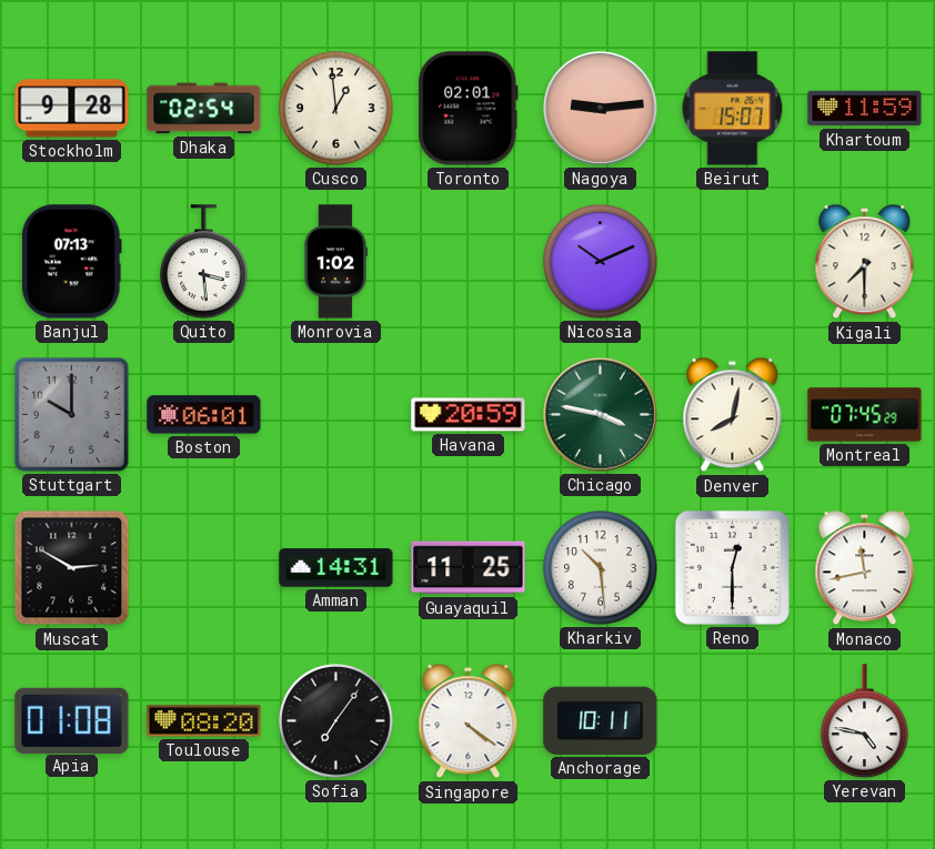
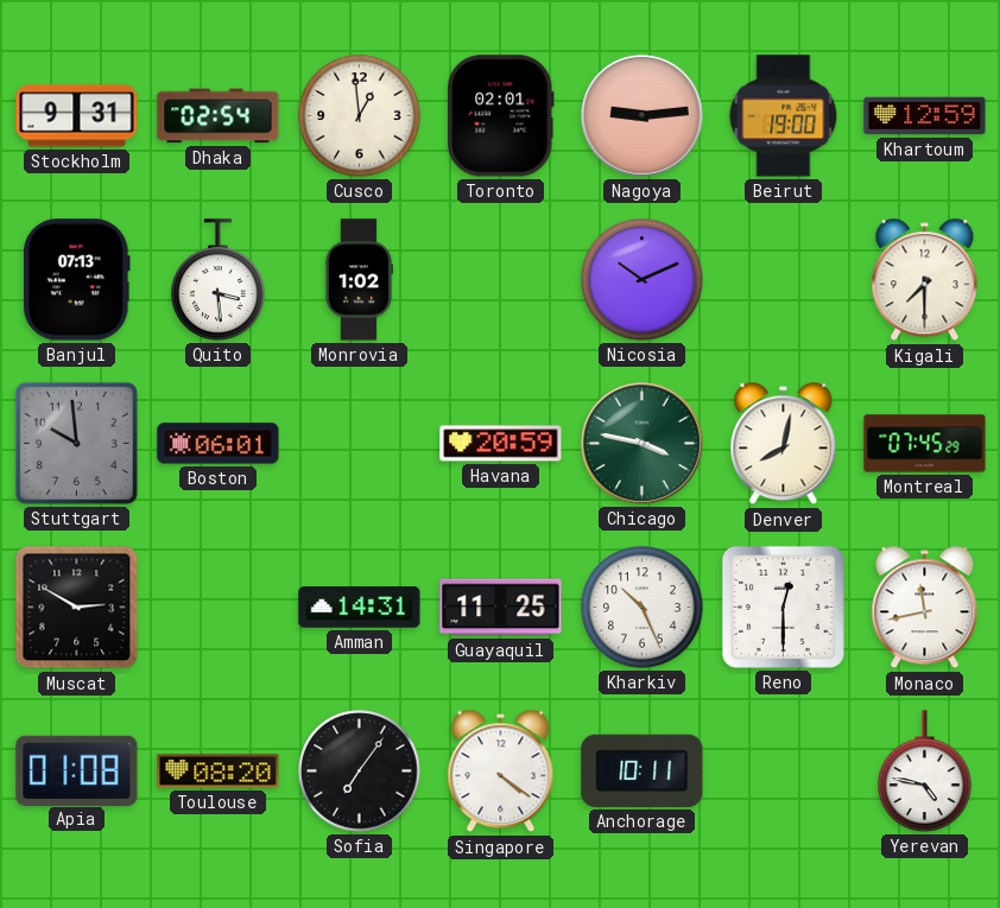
Stockholm: 9:28 -> 9:31 (77, 116)
Beirut: 15:07 -> 19:00 (784, 116)
Khartoum: 11:59 -> 12:59 (925, 116)
Stuttgart: 10:00 -> 9:59 (76, 443)
Kharkiv: 10:29 -> 10:26 (643, 608)
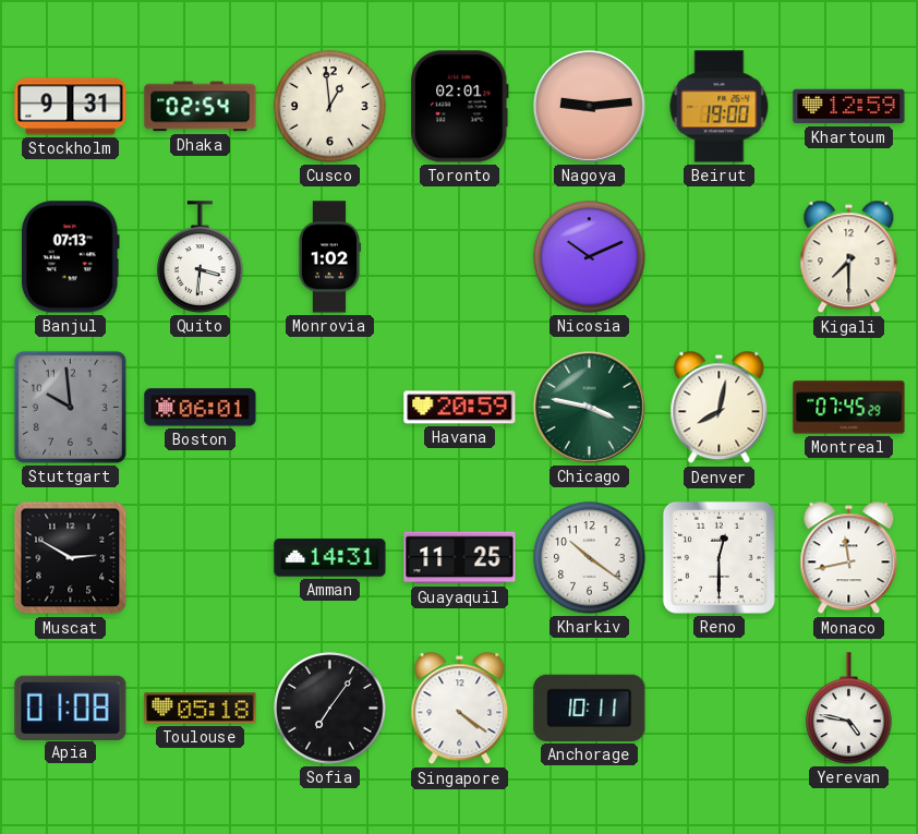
Quito: 3:29 -> 3:31 (201, 257)
Kharkiv: 10:26 -> 10:21 (590, 558)
Toulouse: 08:20 -> 05:18 (201, 709)
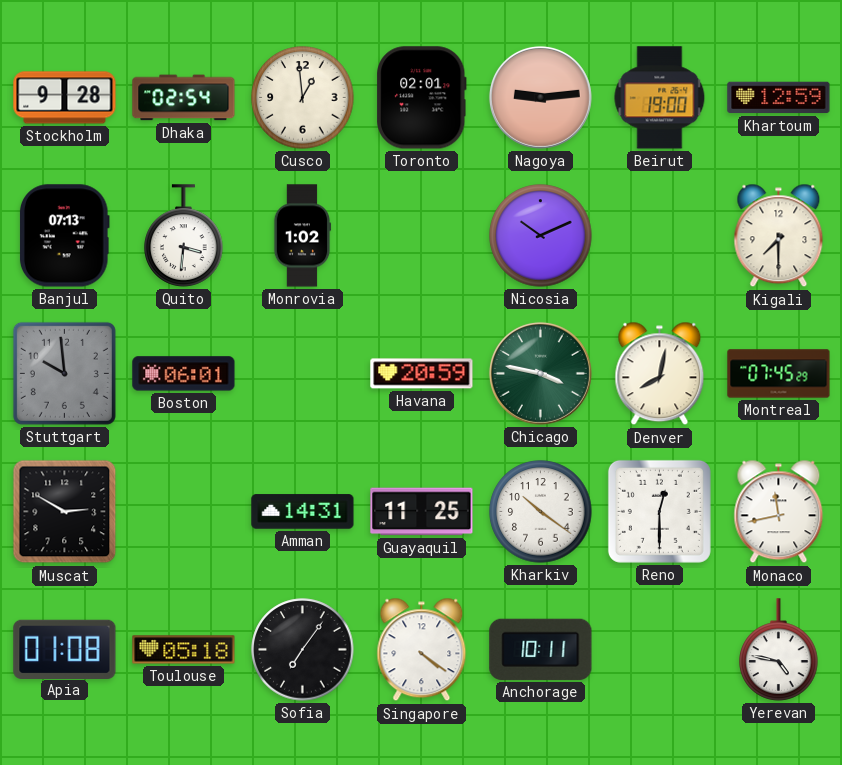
Stockholm: 9:31 -> 9:28 (65, 98)
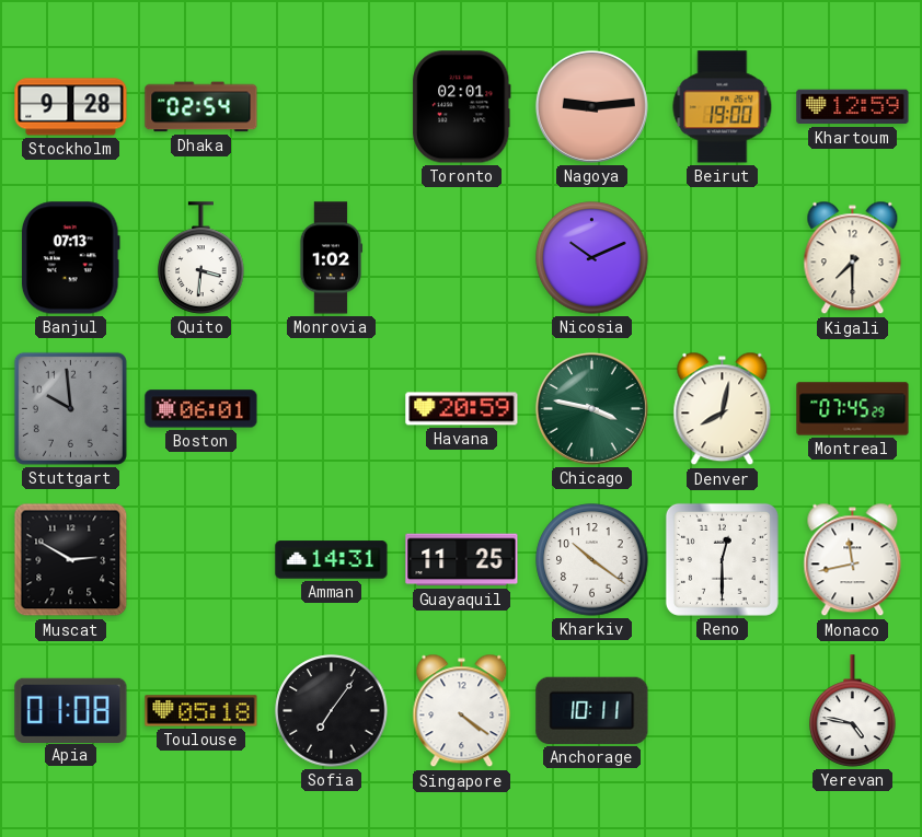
Cusco: 12:59 -> none (303, 98)
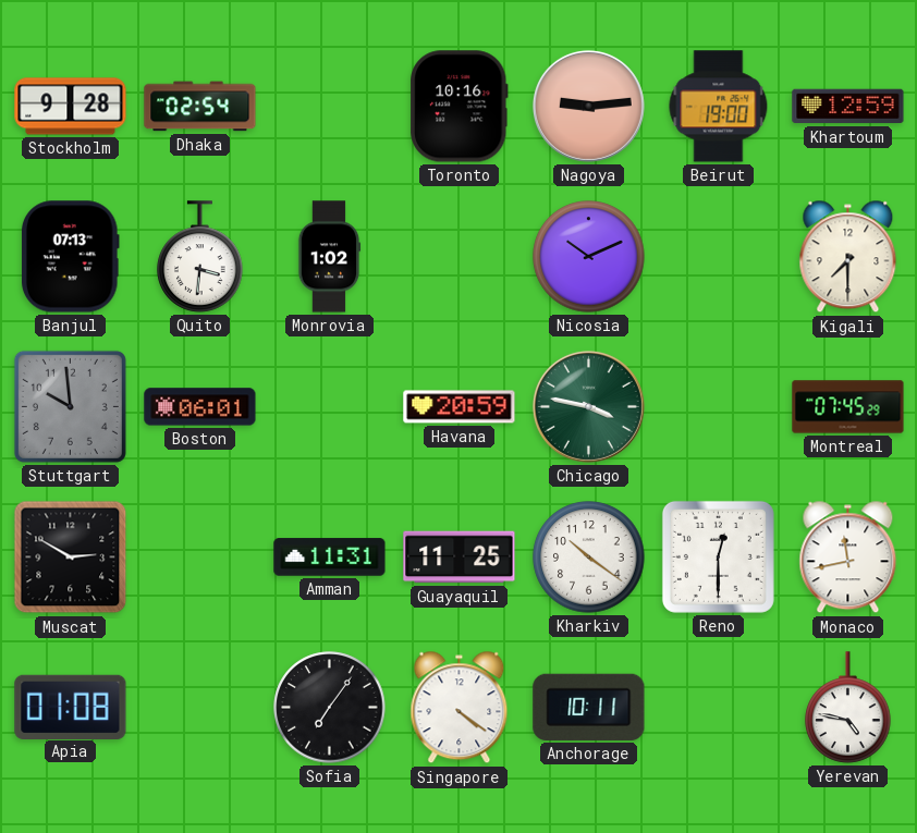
Toronto: 02:01 -> 10:16 (460, 107)
Denver: 8:02 -> none (723, 409)
Amman: 14:31 -> 11:31 (330, 558)
Toulouse: 05:18 -> none (201, 711)
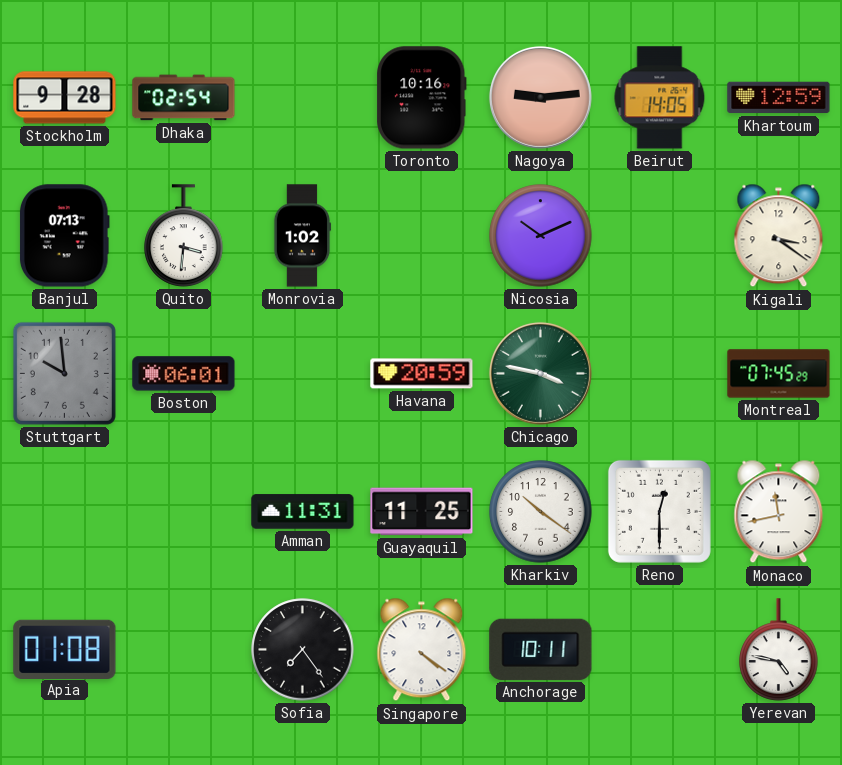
Beirut: 19:00 -> 14:05 (660, 98)
Kigali: 7:30 -> 3:21 (779, 236)
Muscat: 2:50 -> none (71, 558)
Sofia: 7:06 -> 7:24 (303, 650)
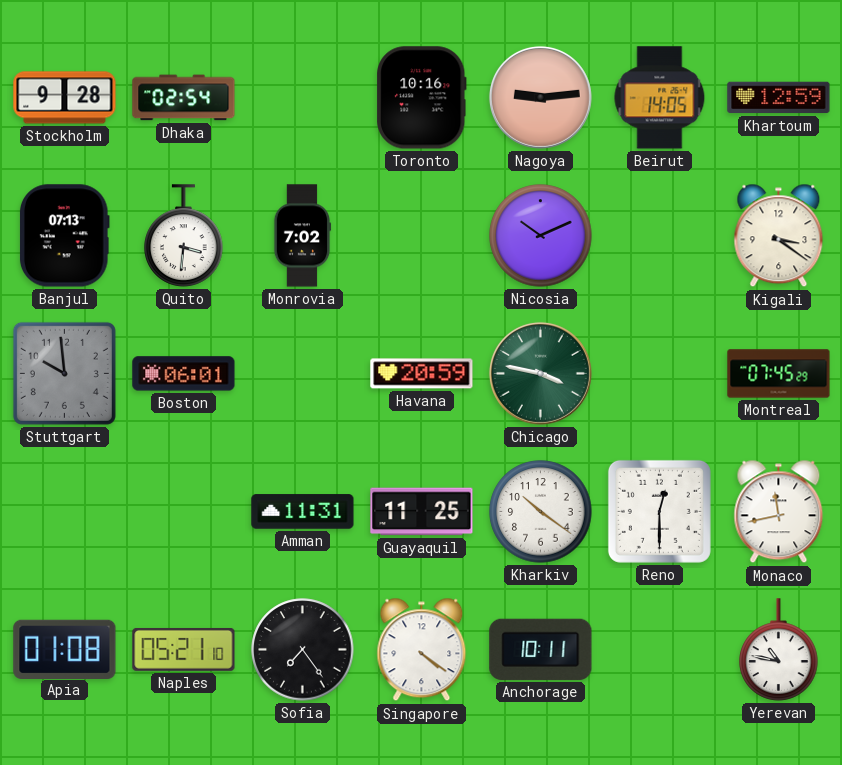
Monrovia: 1:02 -> 7:02 (302, 236)
Naples: none -> 05:21 (184, 649)
Yerevan: 4:47 -> 10:47 (779, 650)
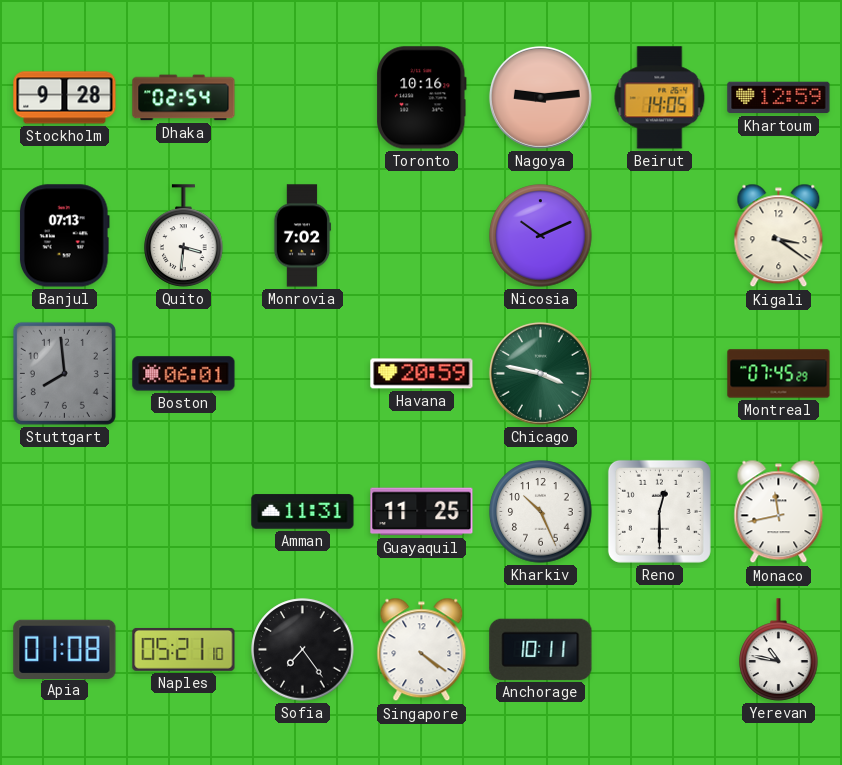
Stuttgart: 9:59 -> 7:59 (64, 373)
Kharkiv: 10:21 -> 10:26 (541, 512)
